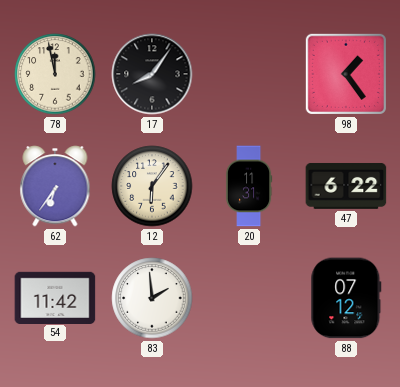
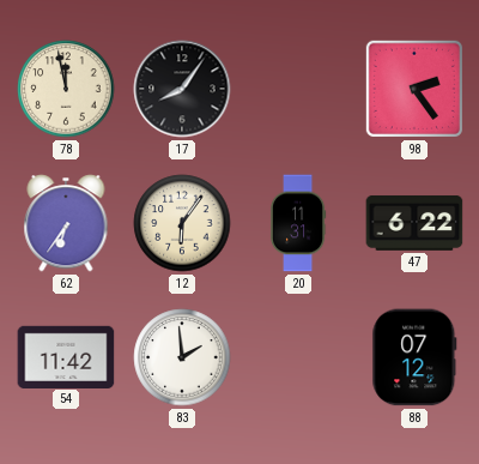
98: 1:24 -> 2:24 (414, 89)
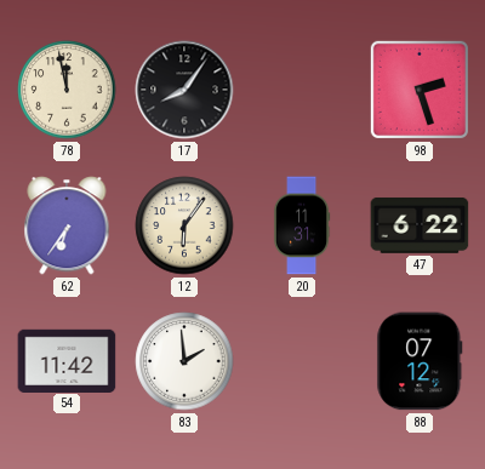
98: 2:24 -> 2:27 (420, 90)
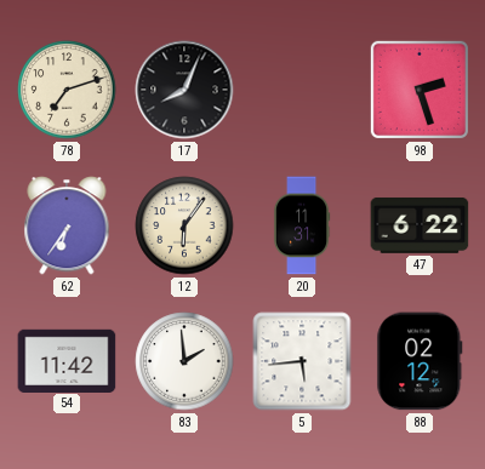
78: 11:58 -> 7:12 (67, 90)
17: 8:06 -> 8:04 (184, 90)
5: none -> 5:44 (302, 361)
88: 07:12 -> 02:12 (420, 361)
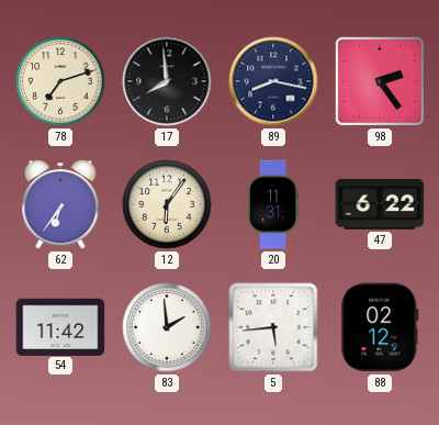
17: 8:04 -> 7:59 (167, 81)
89: none -> 8:17 (273, 81)
98: 2:27 -> 2:24 (380, 81)
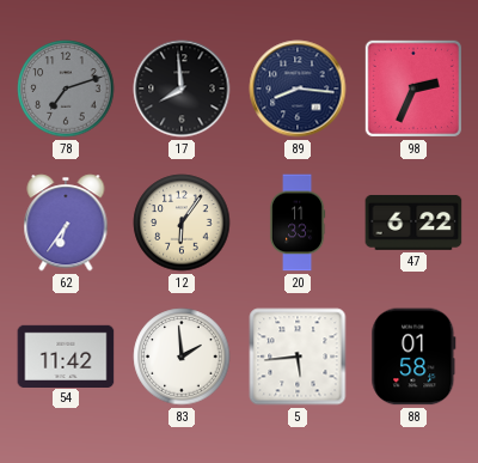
78 dial: cream -> grey (66, 89)
89: 8:17 -> 8:16 (298, 89)
98: 2:24 -> 2:34 (413, 89)
20: 11:31 -> 11:33 (298, 223)
88: 02:12 -> 01:58 (413, 357)
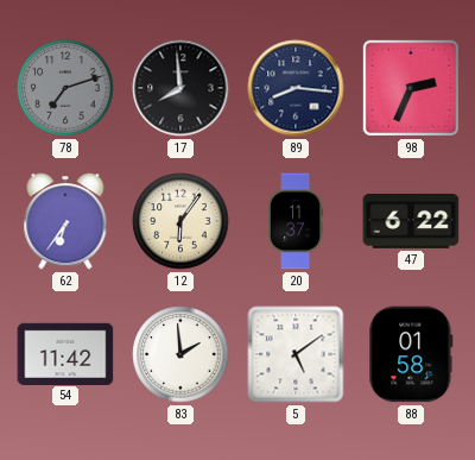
20: 11:33 -> 11:37 (296, 221)
5: 5:44 -> 5:09 (296, 354)
